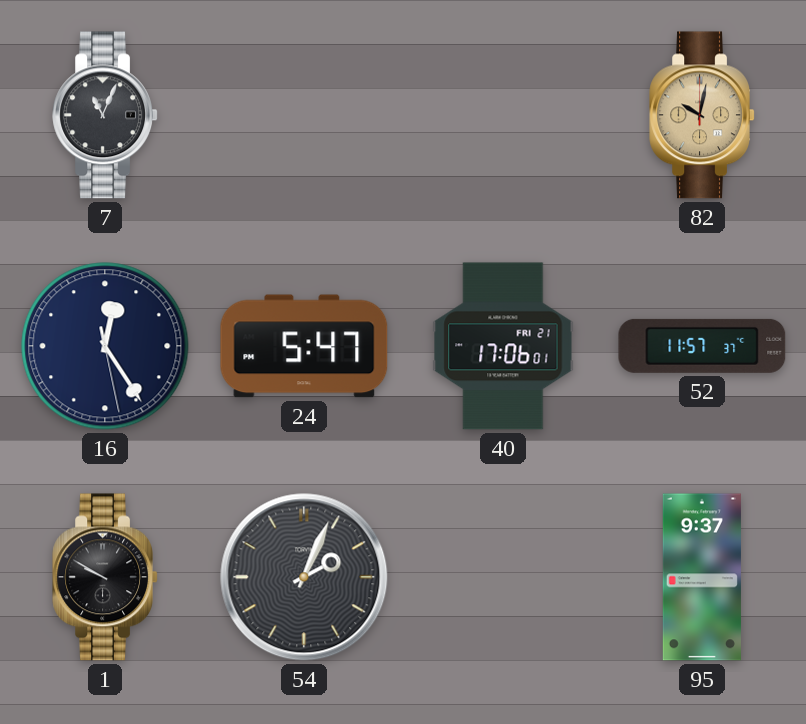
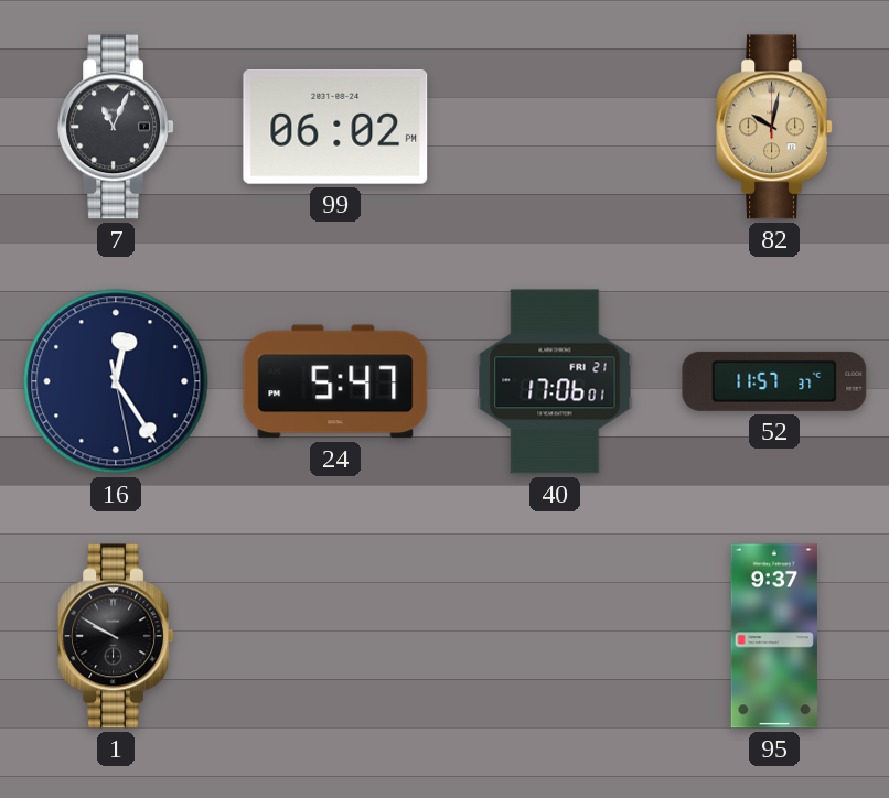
99: none -> 06:02 (335, 127)
54: 2:04 -> none (304, 577)
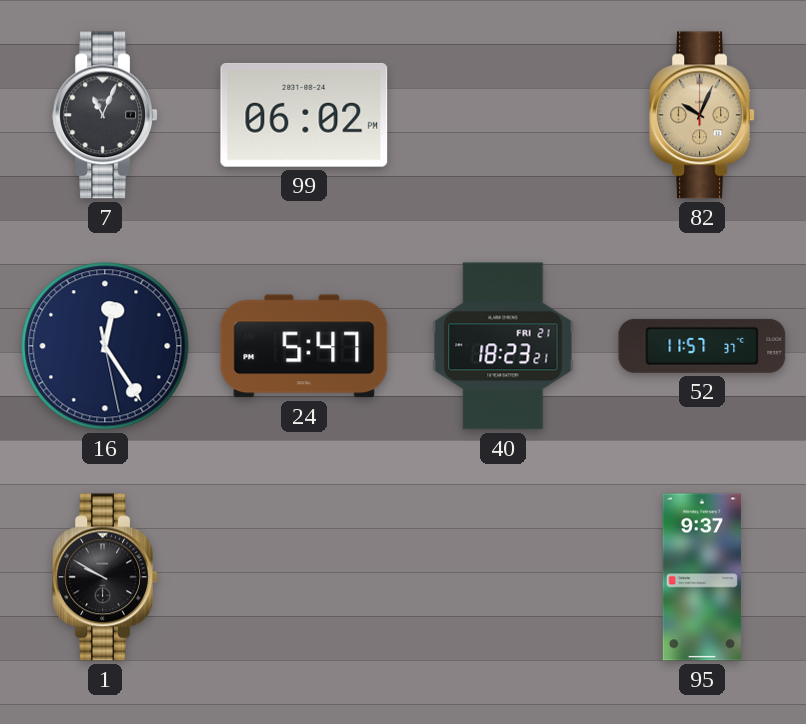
82: 10:02 -> 10:04 (702, 115)
40: 17:06 -> 18:23 (503, 346)
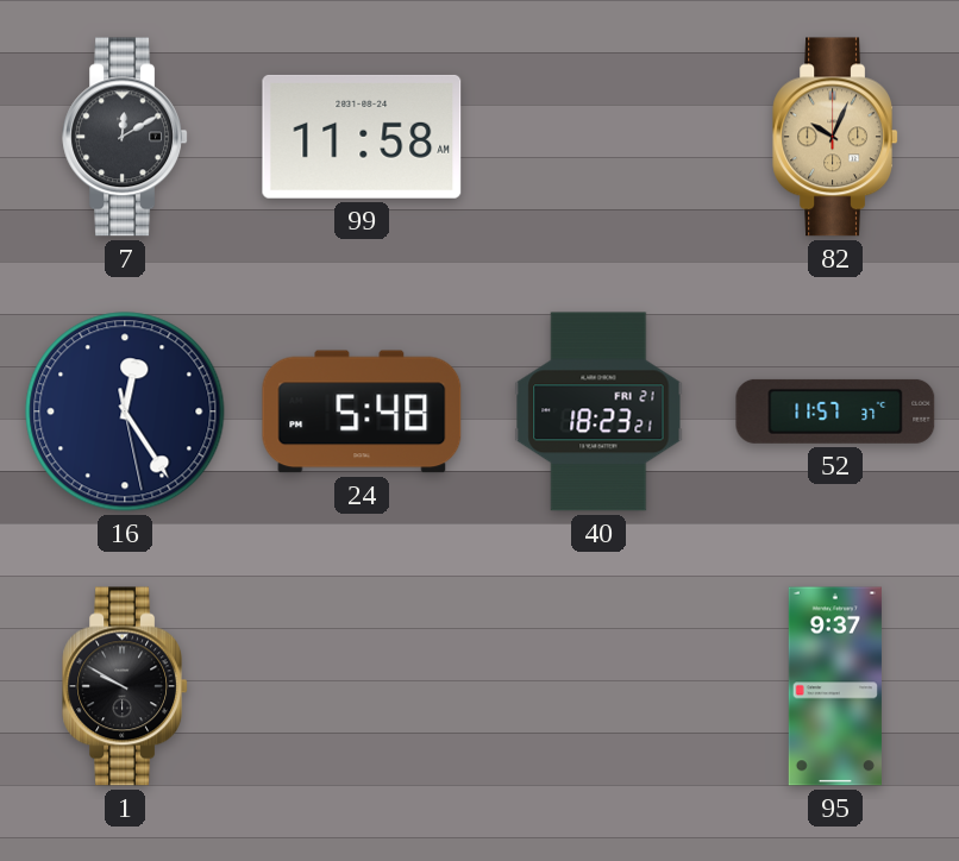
7: 11:04 -> 12:10 (125, 137)
99: 06:02 -> 11:58 (362, 137)
24: 5:47 -> 5:48 (362, 411)
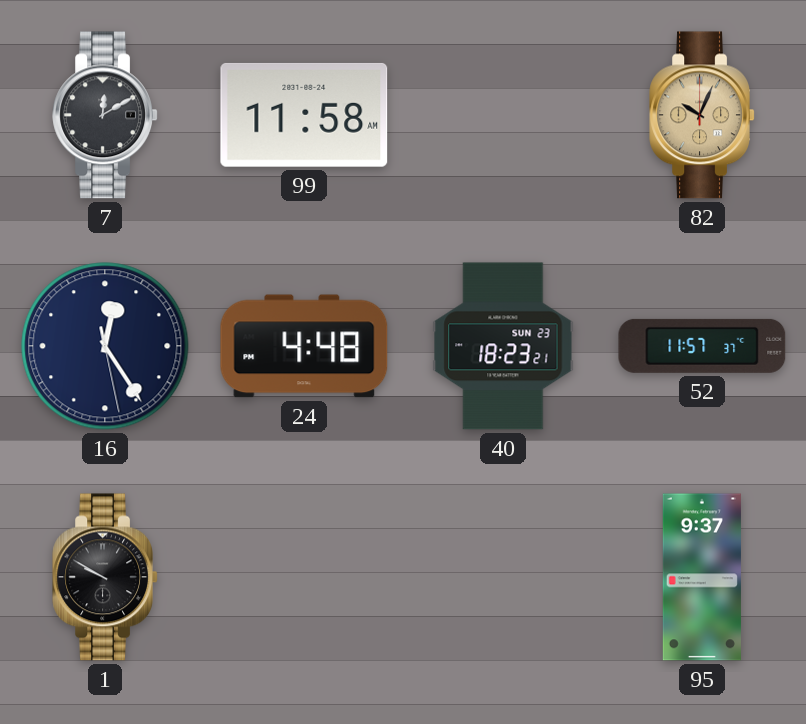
24: 5:48 -> 4:48 (304, 346)
40 date: FRI 21 -> SUN 23 (503, 346)
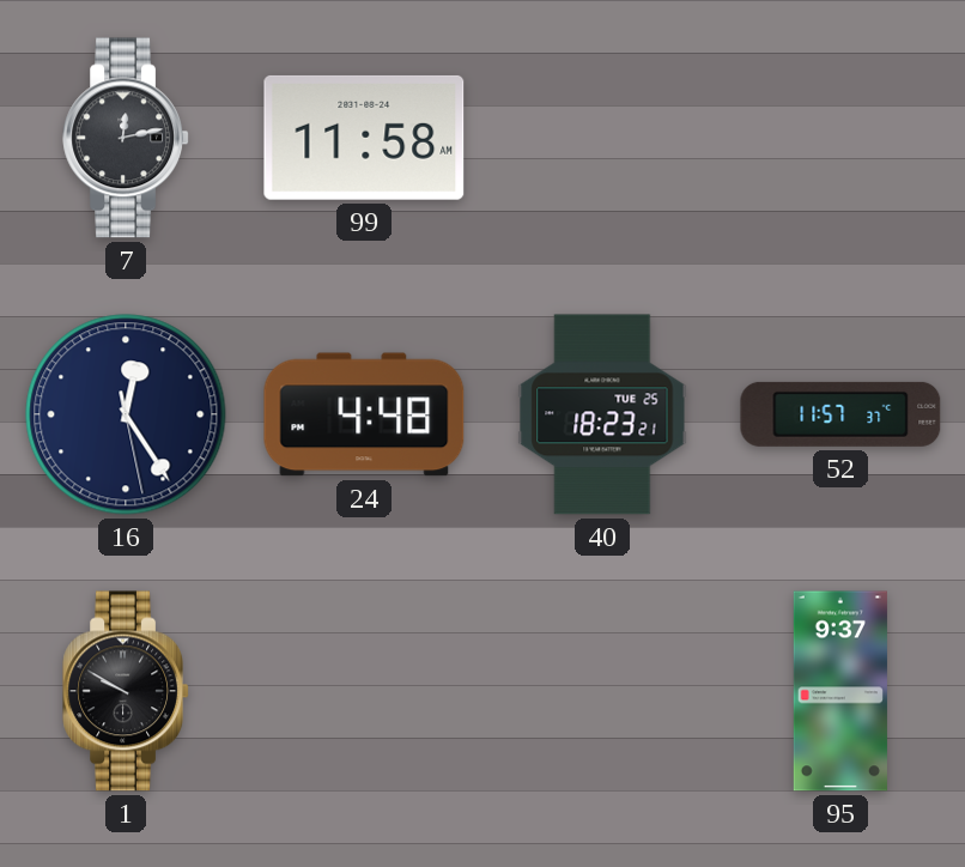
7: 12:10 -> 12:13 (126, 138)
82: 10:04 -> none (702, 115)
40 date: SUN 23 -> TUE 25 (602, 414)
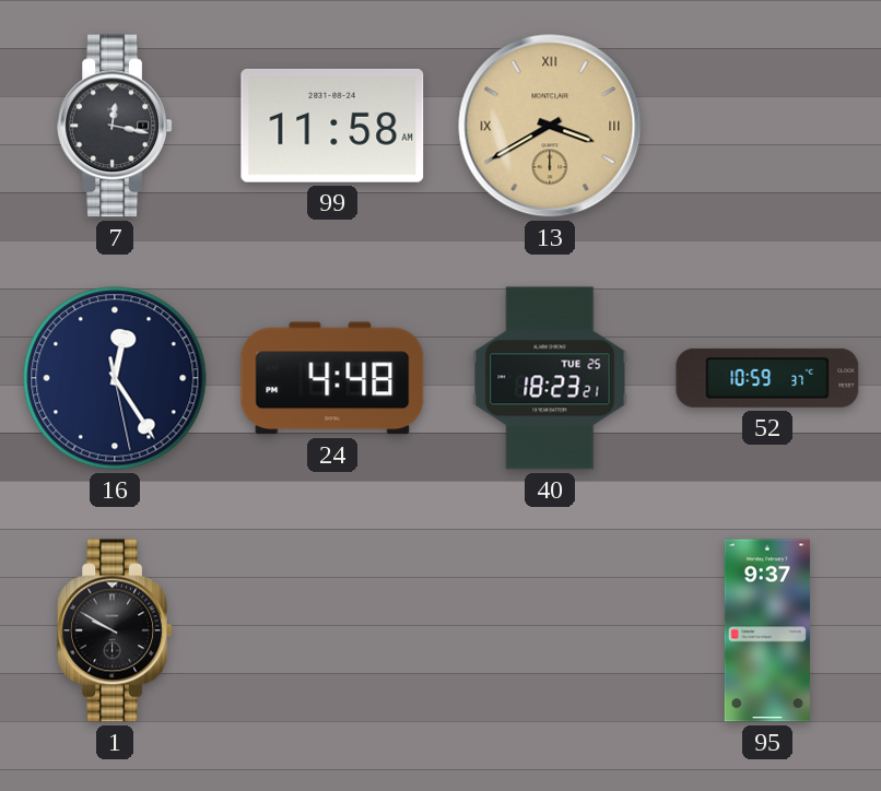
7: 12:13 -> 12:17 (115, 126)
13: none -> 3:40 (550, 126)
52: 11:57 -> 10:59 (767, 378)
